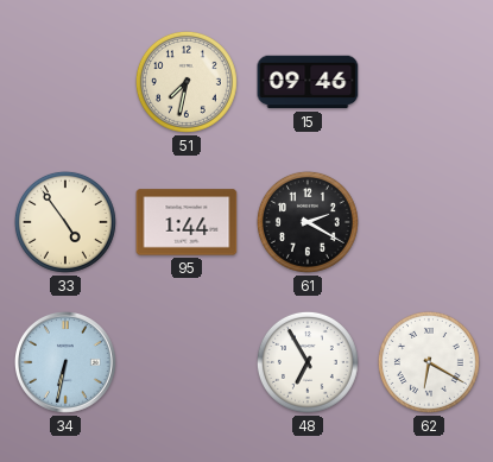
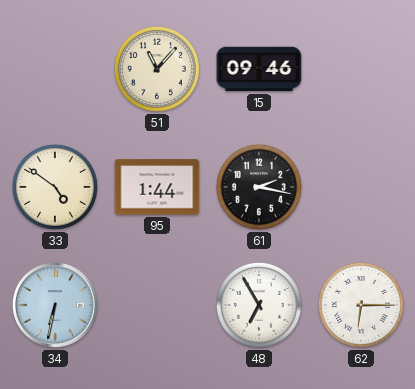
51: 7:32 -> 11:07 (157, 69)
33: 4:54 -> 4:51 (55, 187)
61: 2:20 -> 2:17 (259, 187)
62: 6:20 -> 6:15 (361, 305)
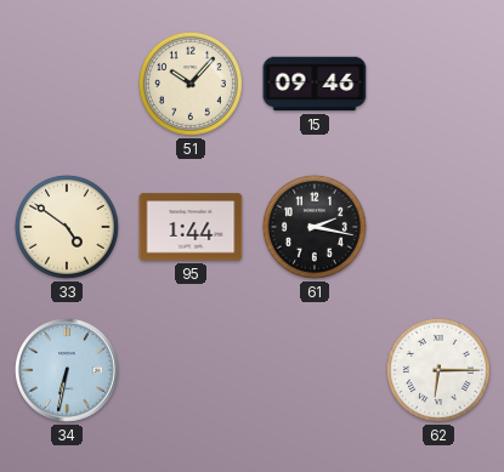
51: 11:07 -> 10:07 (191, 84)
48: 6:55 -> none (259, 305)
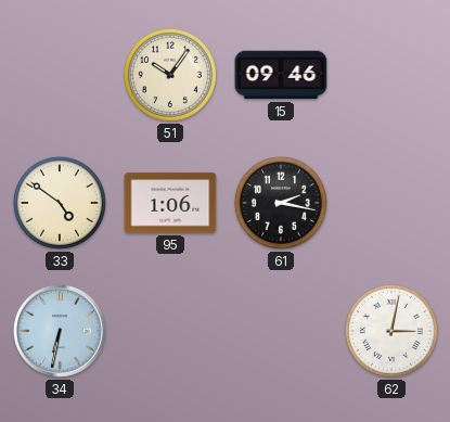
51: 10:07 -> 10:06 (170, 75)
95: 1:44 -> 1:06 (170, 203)
62: 6:15 -> 3:02 (391, 331)
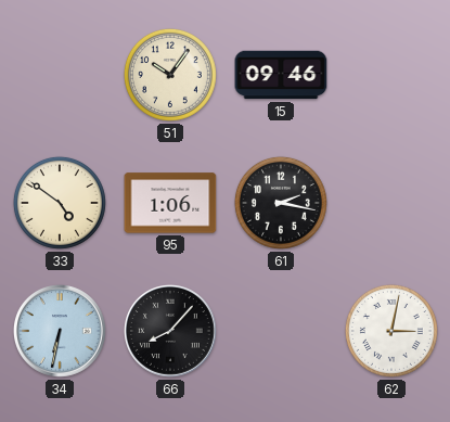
66: none -> 8:07 (171, 332)
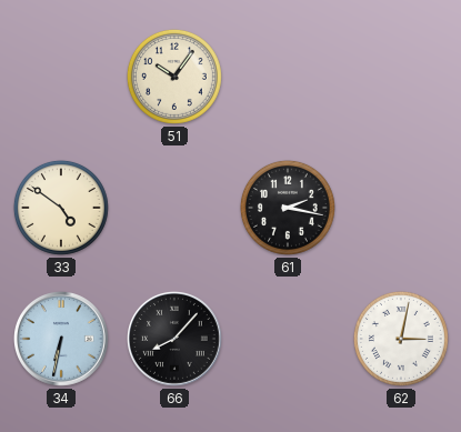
15: 09:46 -> none (281, 75)
95: 1:06 -> none (170, 203)
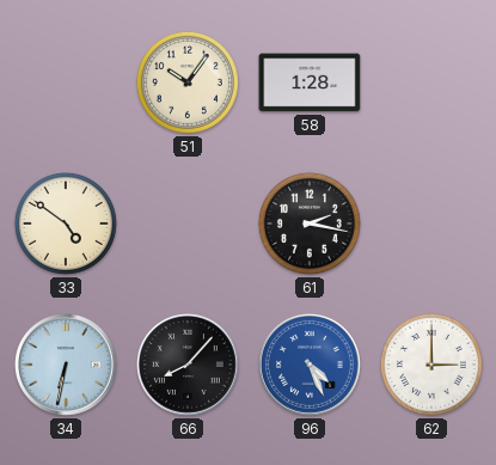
58: none -> 1:28 (310, 82)
96: none -> 4:26 (311, 366)
62: 3:02 -> 3:00 (431, 365)
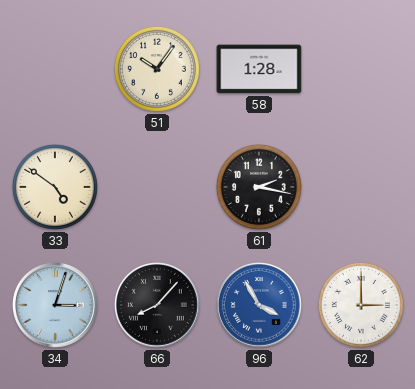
34: 6:32 -> 3:03 (56, 306)
96: 4:26 -> 3:55 (260, 306)
